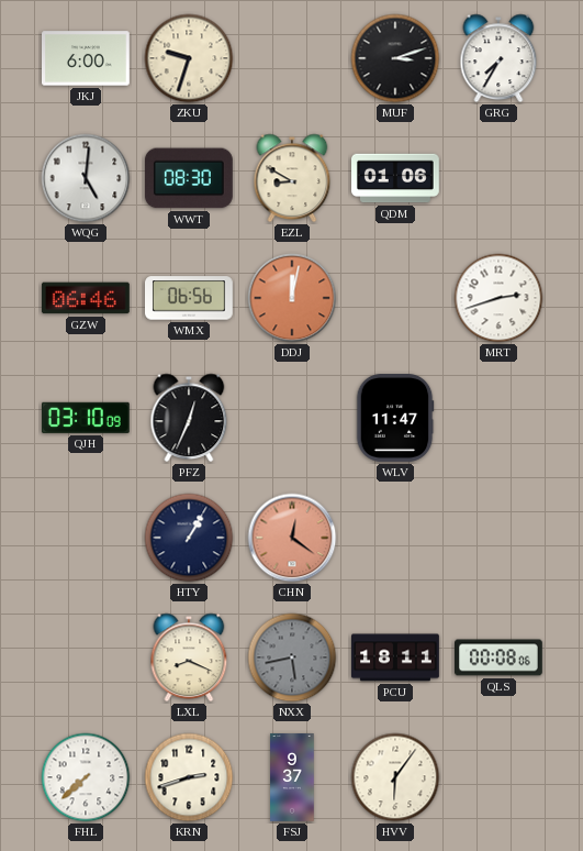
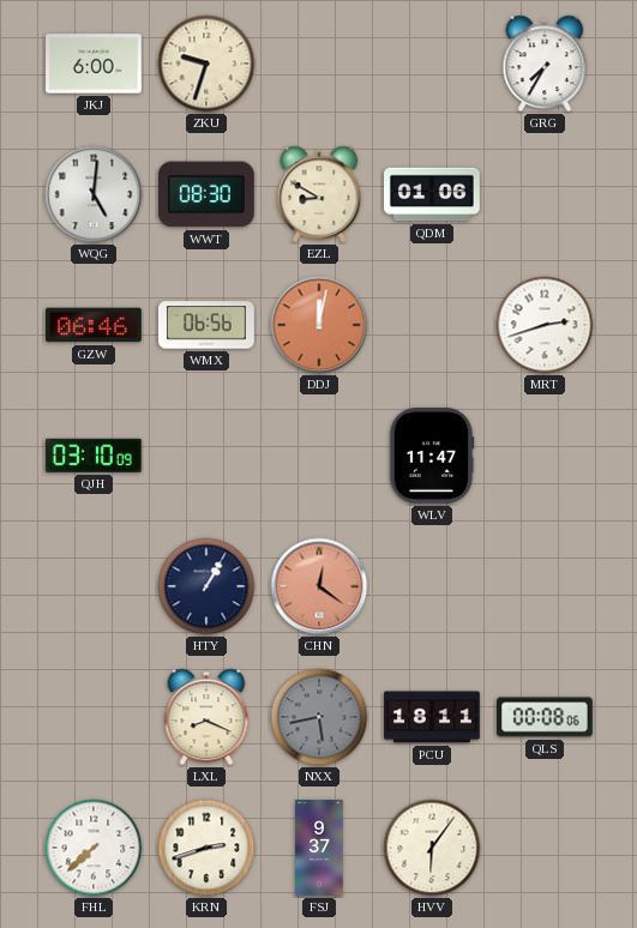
MUF: 3:12 -> none (395, 58)
PFZ: 12:34 -> none (189, 418)
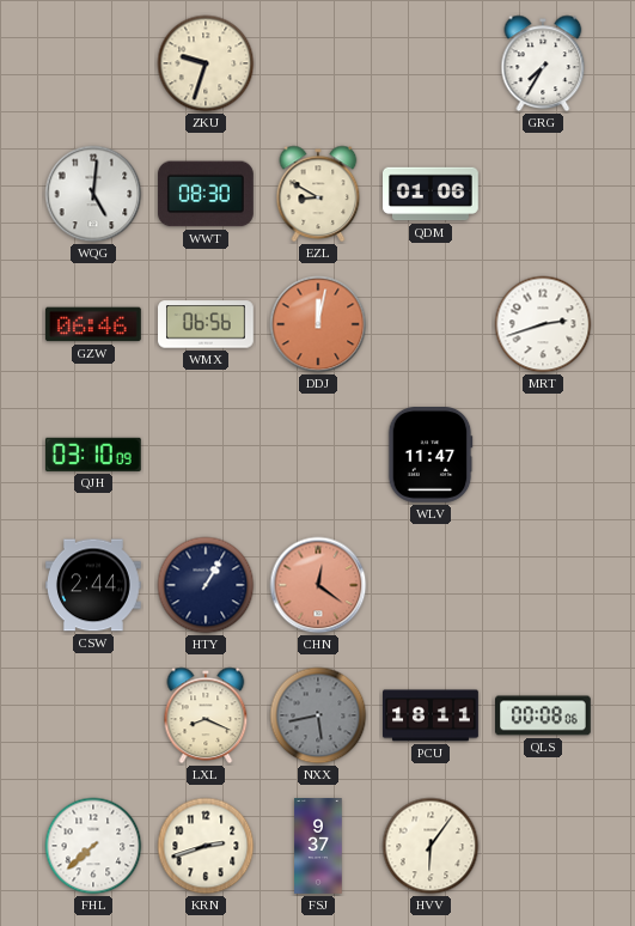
JKJ: 6:00 -> none (95, 64)
CSW: none -> 2:44 (94, 585)
